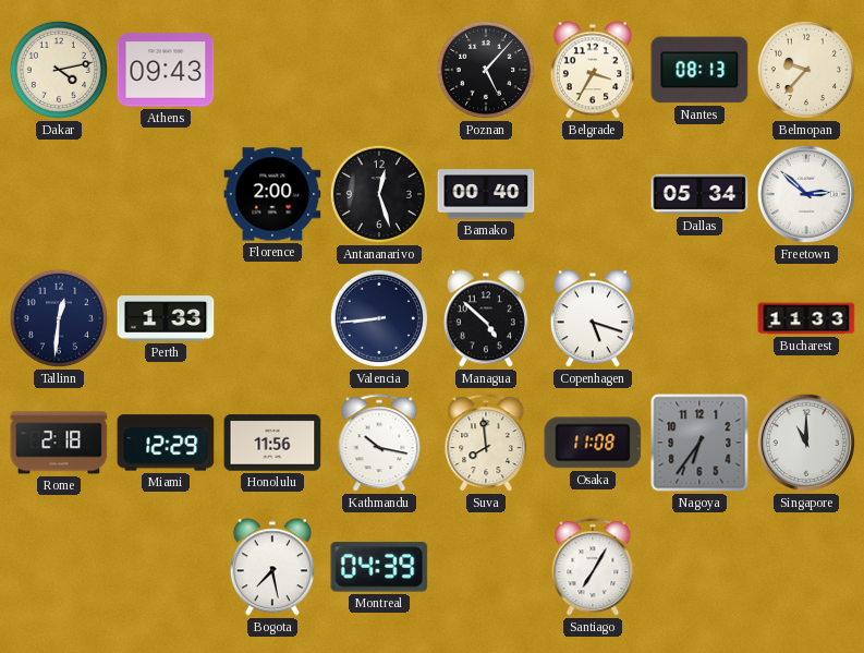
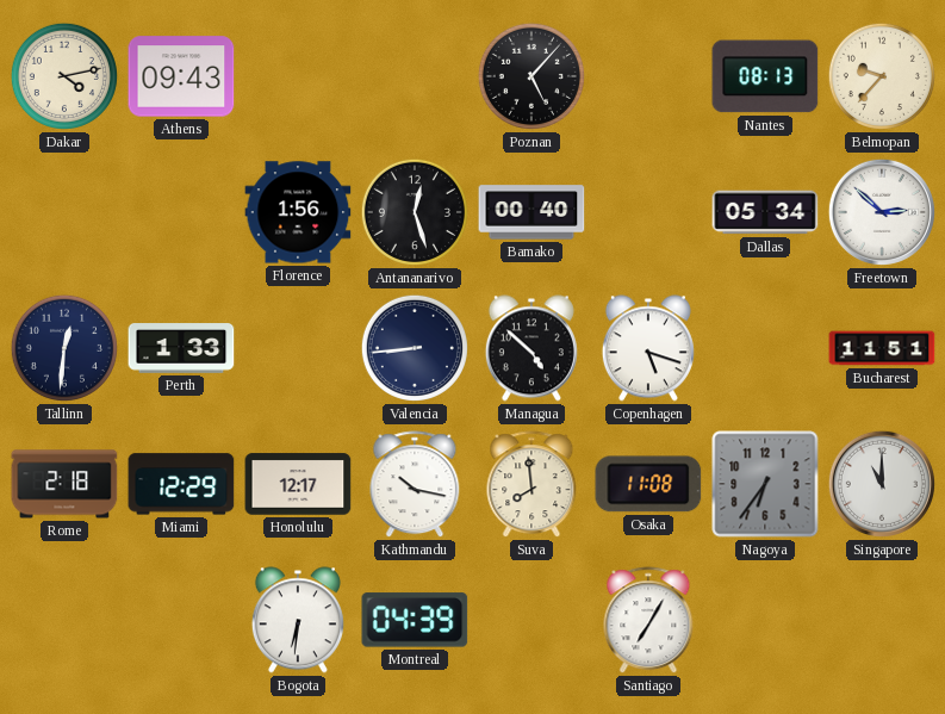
Belgrade: 3:35 -> none (593, 70)
Florence: 2:00 -> 1:56 (298, 212)
Bucharest: 11:33 -> 11:51 (882, 348)
Honolulu: 11:56 -> 12:17 (298, 484)
Bogota: 7:28 -> 6:31 (298, 620)
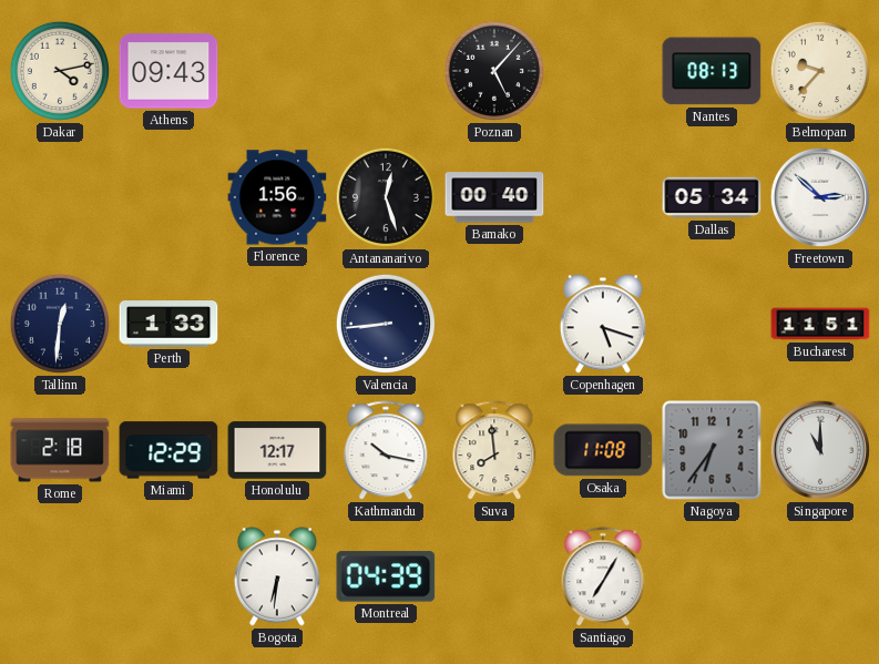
Managua: 4:52 -> none (531, 348)
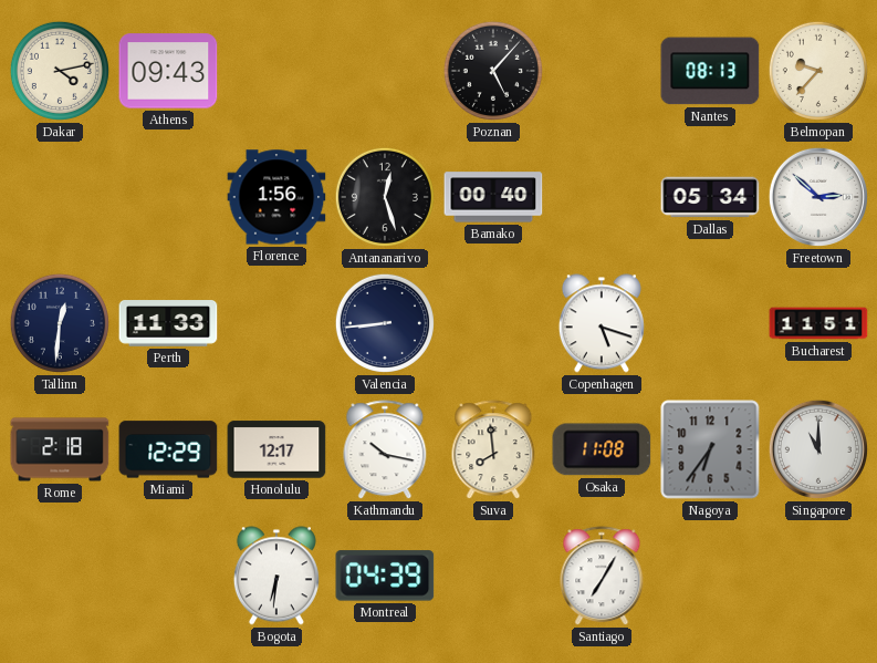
Perth: 1:33 -> 11:33 (168, 323)
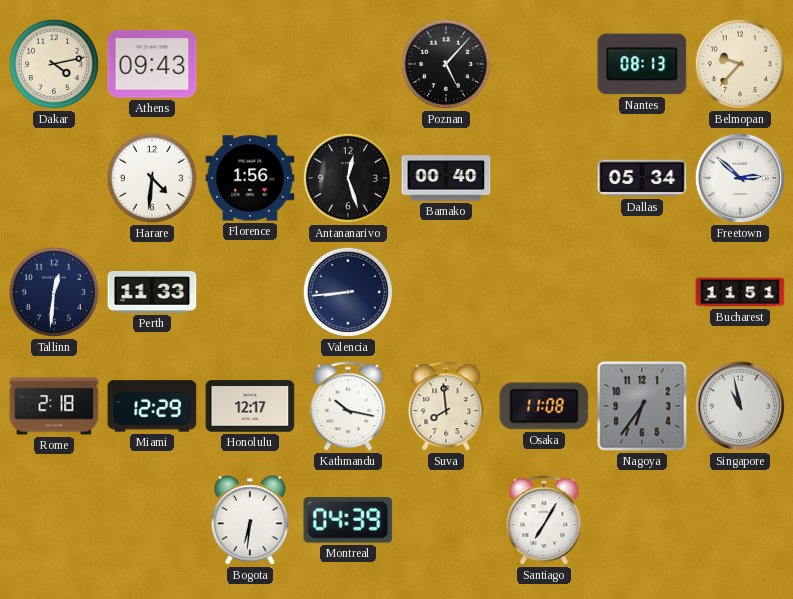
Harare: none -> 4:31 (152, 178)
Copenhagen: 5:18 -> none (602, 323)
Singapore: 11:00 -> 10:58 (740, 406)
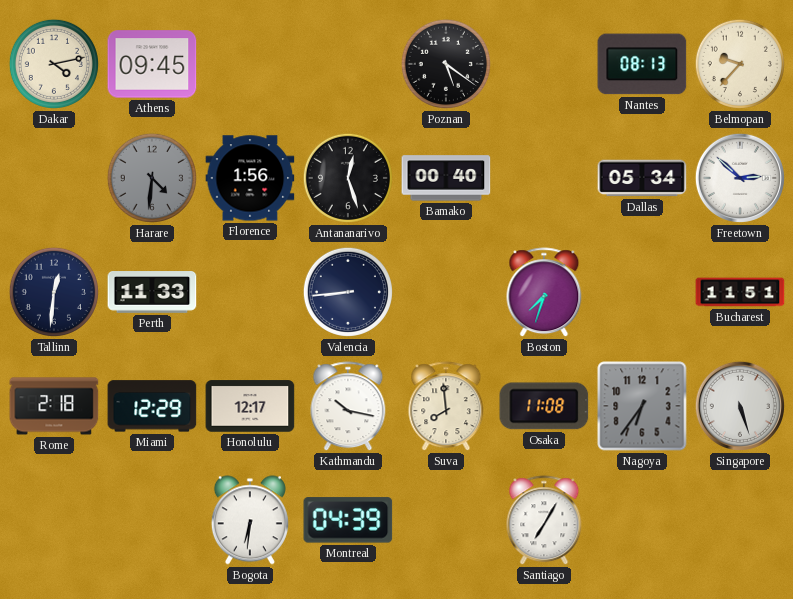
Athens: 09:43 -> 09:45 (152, 64)
Poznan: 5:07 -> 5:21 (446, 64)
Harare dial: white -> grey (152, 178)
Boston: none -> 7:33 (544, 293)
Singapore: 10:58 -> 5:27 (740, 406)
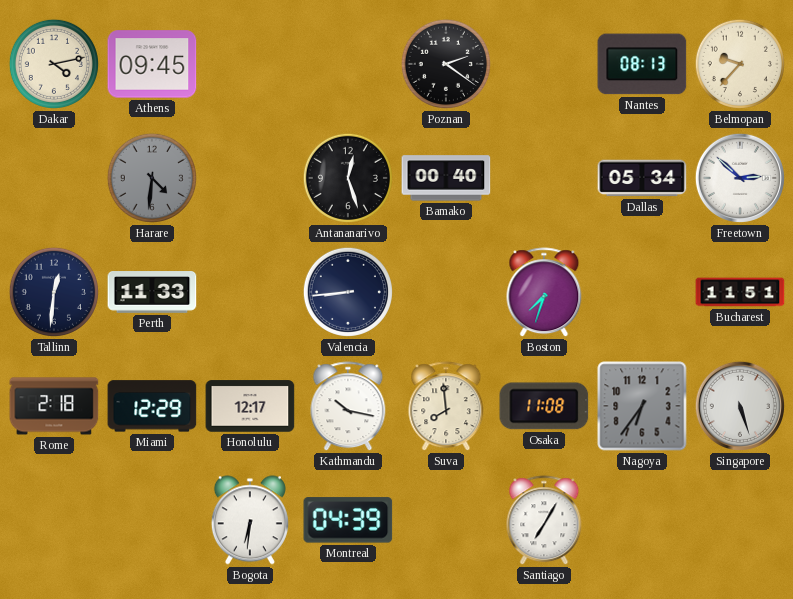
Poznan: 5:21 -> 2:21 (446, 64)
Florence: 1:56 -> none (250, 178)
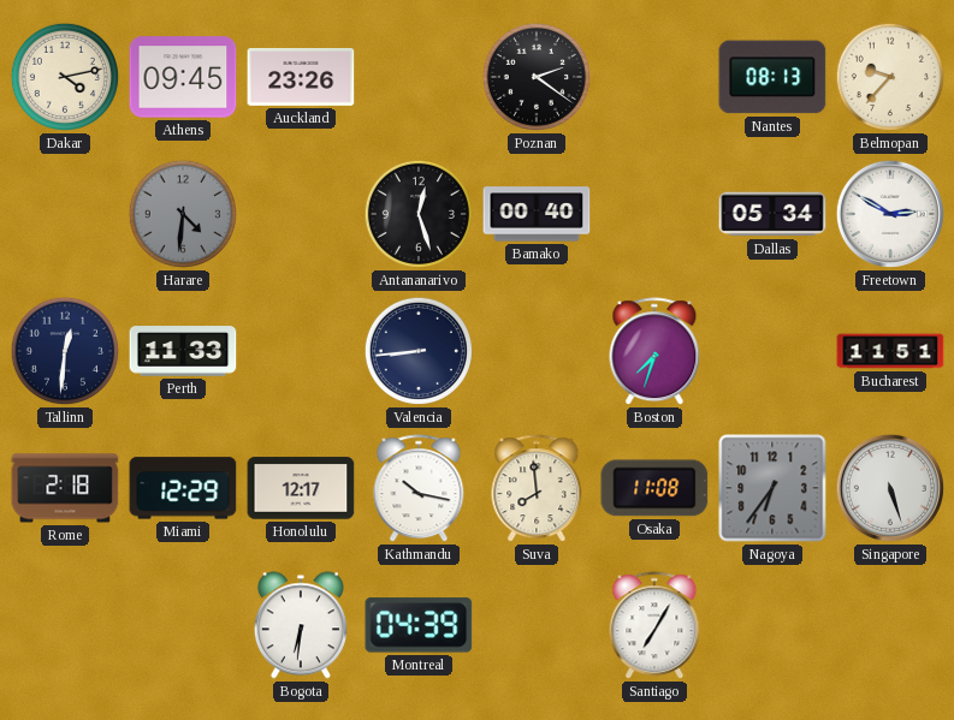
Auckland: none -> 23:26 (301, 77)
Freetown: 2:52 -> 2:50 (890, 214)
